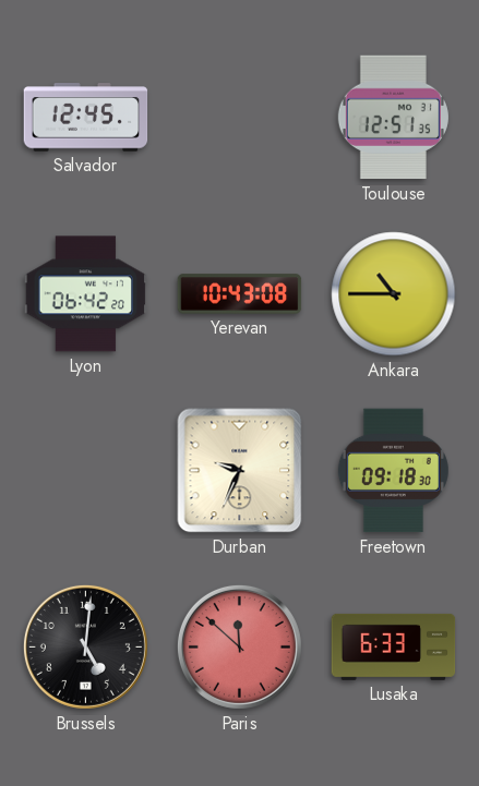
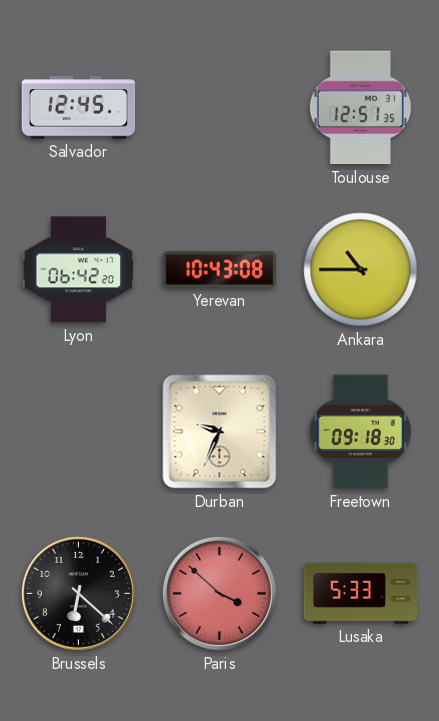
Brussels: 5:01 -> 6:22 (78, 593)
Paris: 11:52 -> 3:52 (219, 593)
Lusaka: 6:33 -> 5:33 (361, 593)
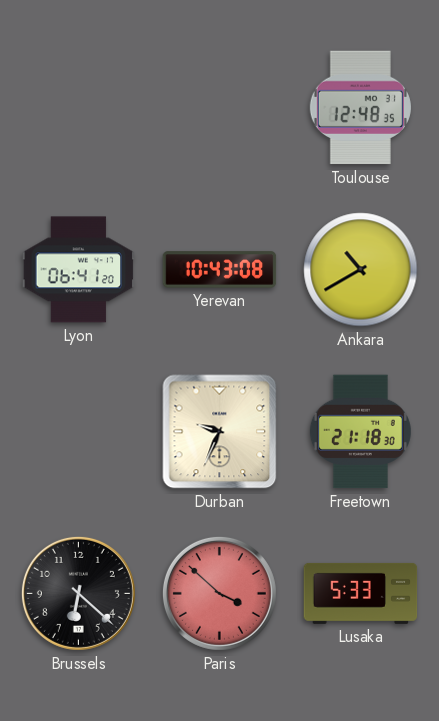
Salvador: 12:45 -> none (79, 108)
Toulouse: 12:51 -> 12:48 (360, 108)
Lyon: 06:42 -> 06:41 (79, 270)
Ankara: 10:45 -> 10:40 (361, 270)
Freetown: 09:18 -> 21:18 (360, 432)
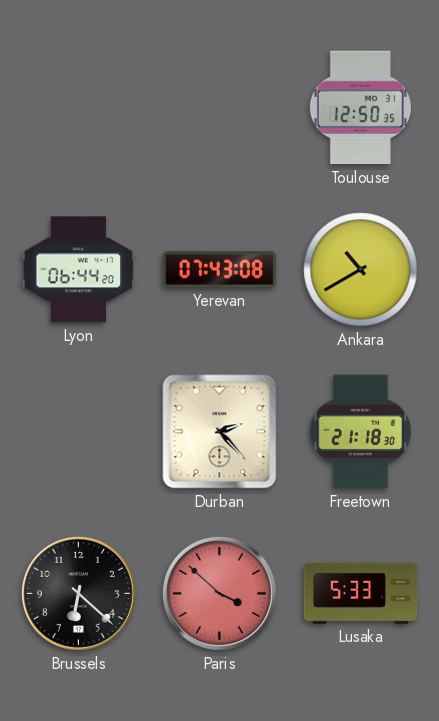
Toulouse: 12:48 -> 12:50 (360, 108)
Lyon: 06:41 -> 06:44 (79, 270)
Yerevan: 10:43 -> 07:43 (220, 270)
Durban: 9:34 -> 2:23 (220, 432)
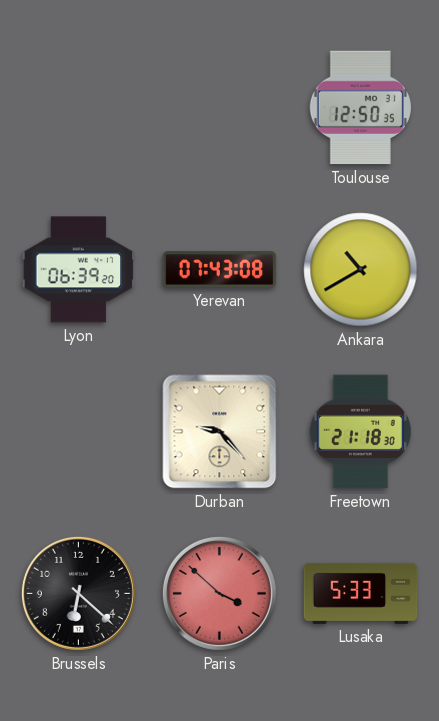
Lyon: 06:44 -> 06:39 (79, 270)
Durban: 2:23 -> 9:23 (220, 432)
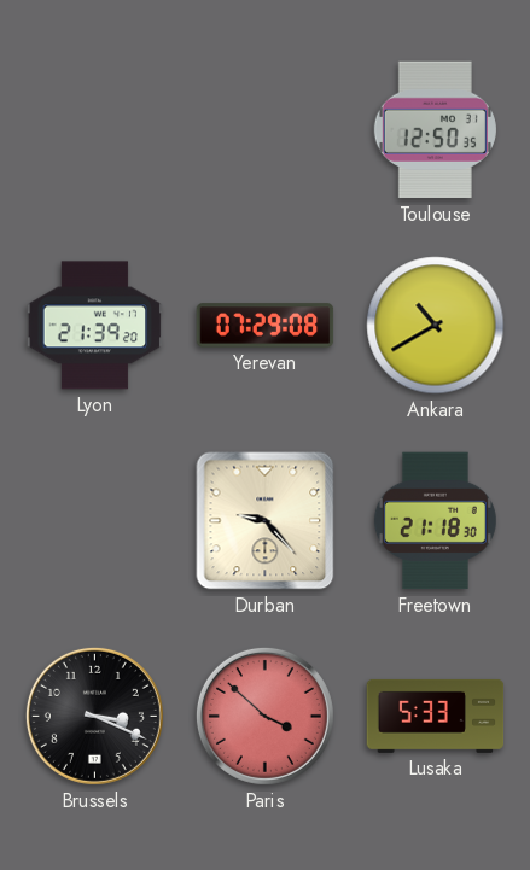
Lyon: 06:39 -> 21:39 (95, 326)
Yerevan: 07:43 -> 07:29 (266, 326)
Brussels: 6:22 -> 3:19 (94, 716)
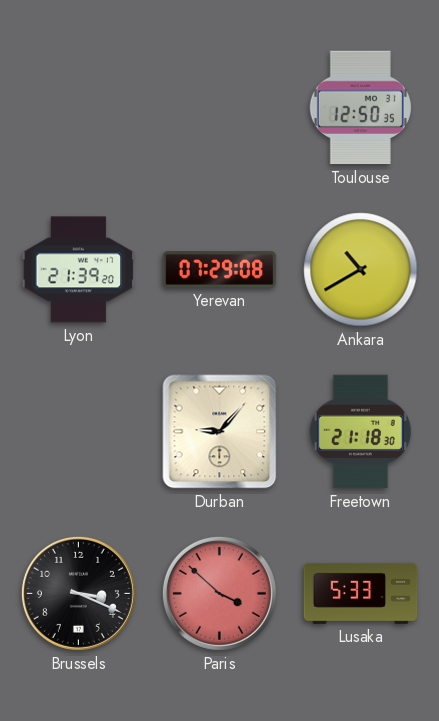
Durban: 9:23 -> 9:07 (220, 432)
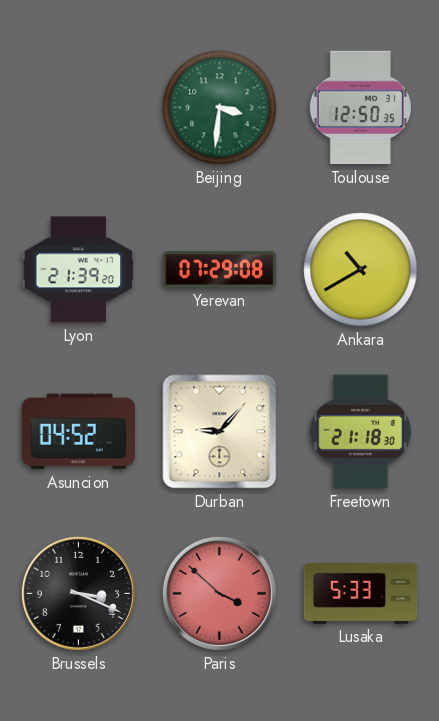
Beijing: none -> 3:31 (220, 108)
Asuncion: none -> 04:52 (79, 432)
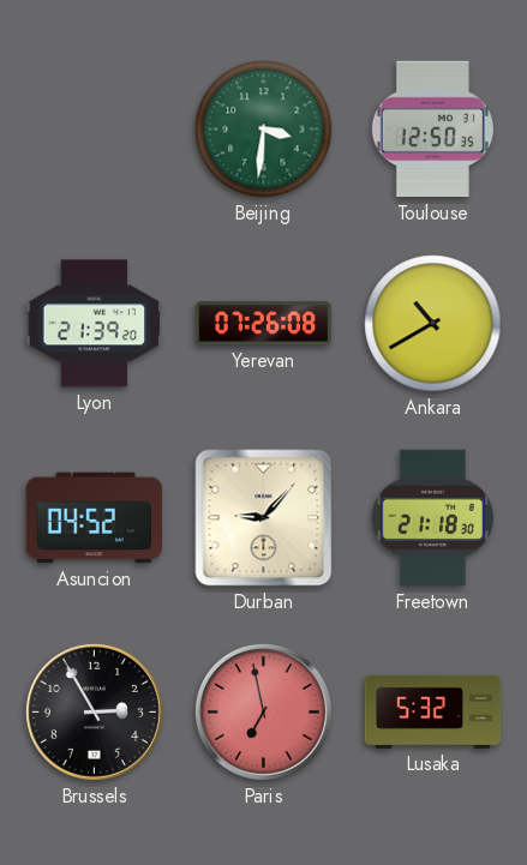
Yerevan: 07:29 -> 07:26 (264, 324)
Brussels: 3:19 -> 2:55 (94, 711)
Paris: 3:52 -> 6:58 (263, 711)
Lusaka: 5:33 -> 5:32 (433, 711)
